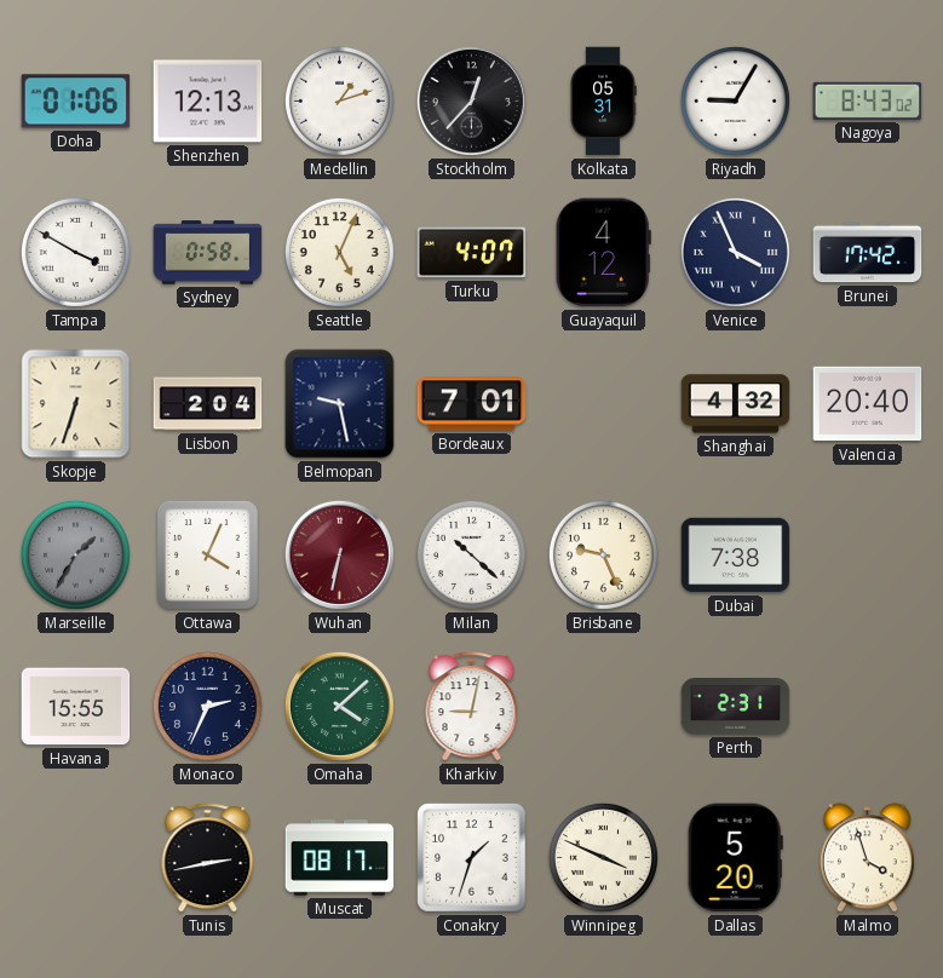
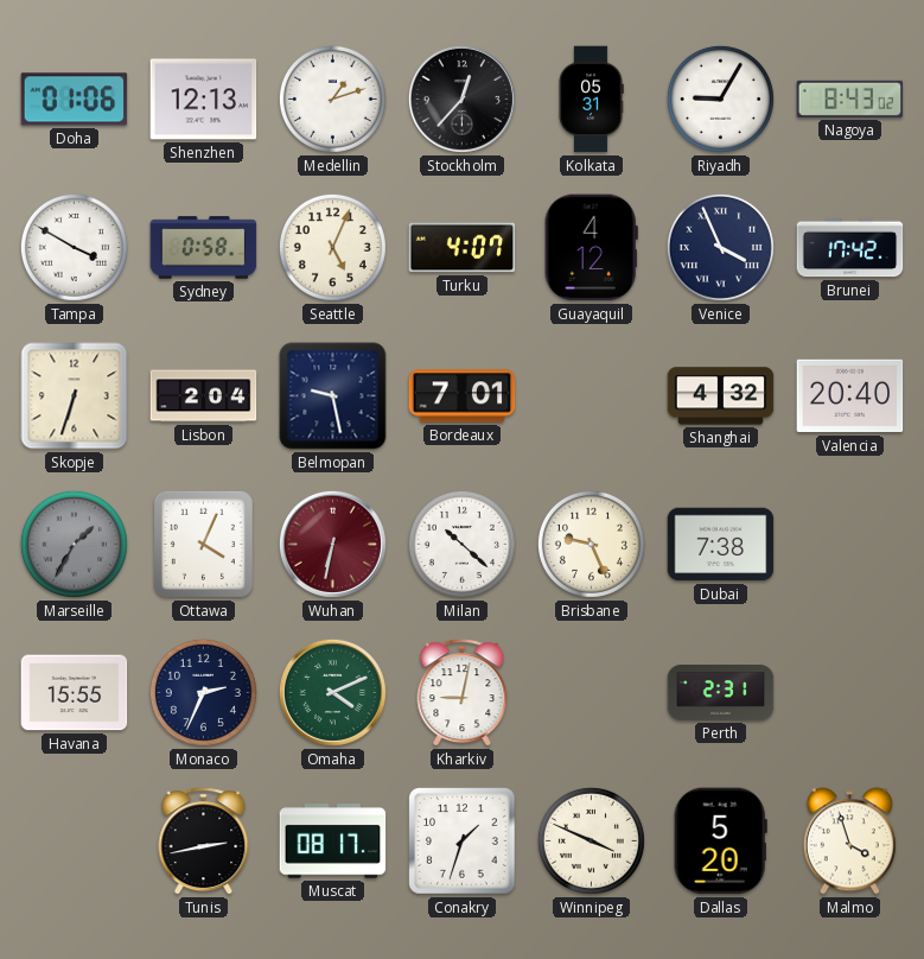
Omaha: 4:08 -> 4:11 (332, 692)
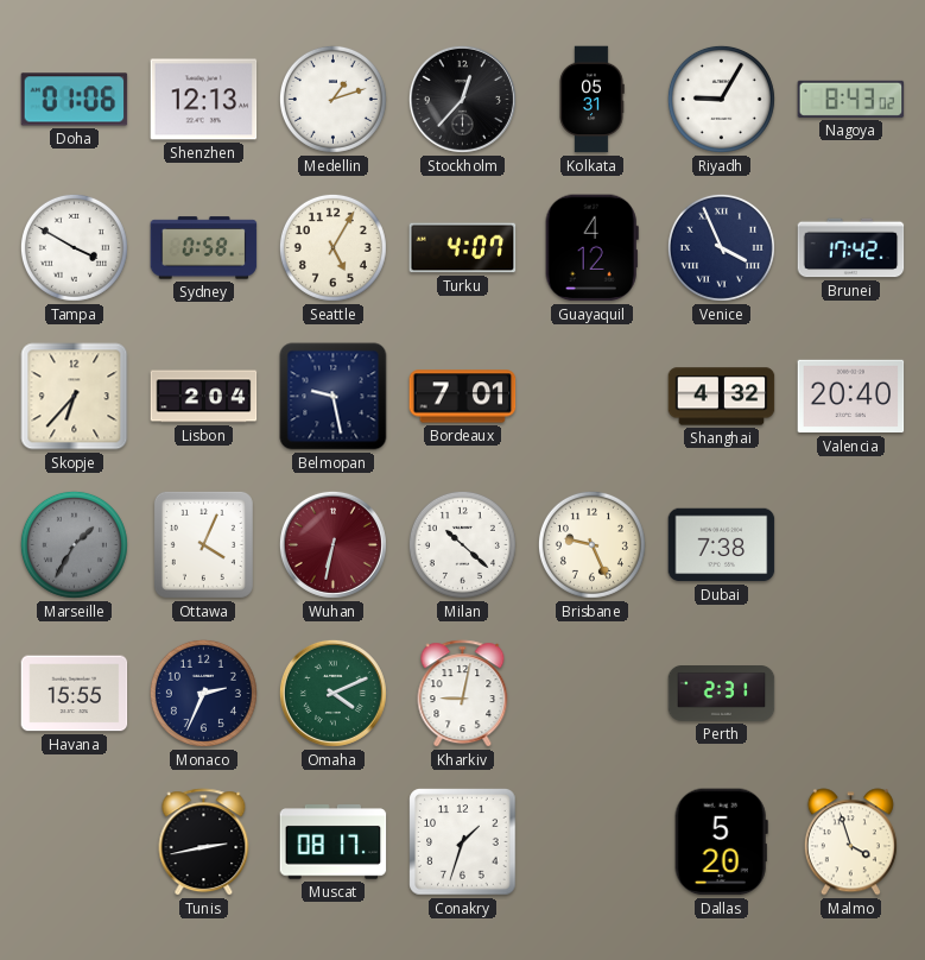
Seattle: 5:04 -> 5:05 (332, 247)
Skopje: 6:33 -> 6:37 (75, 397)
Winnipeg: 3:49 -> none (591, 840)
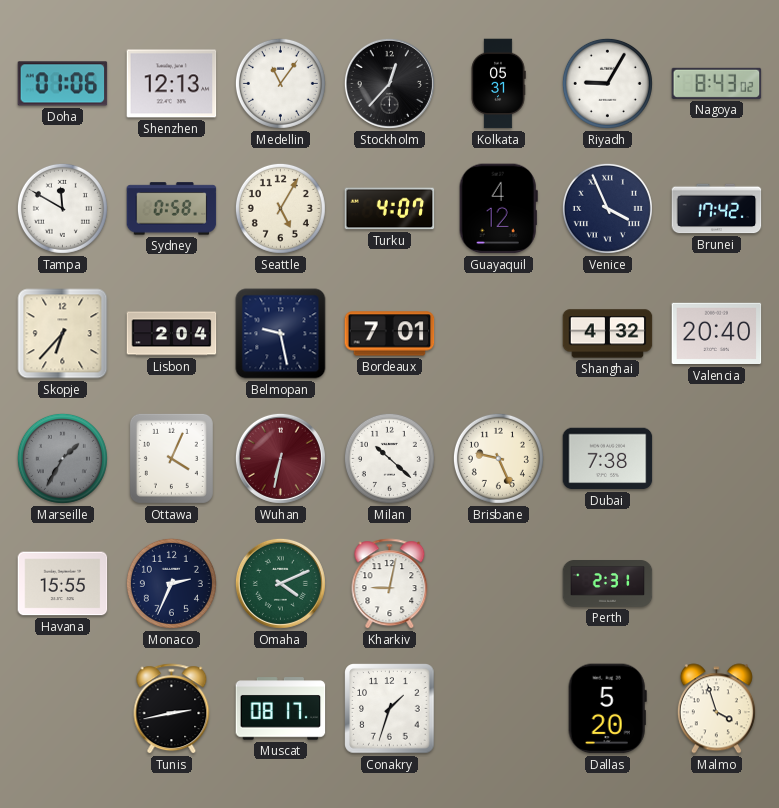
Medellin: 1:12 -> 11:06 (280, 83)
Tampa: 3:50 -> 11:50 (62, 208)
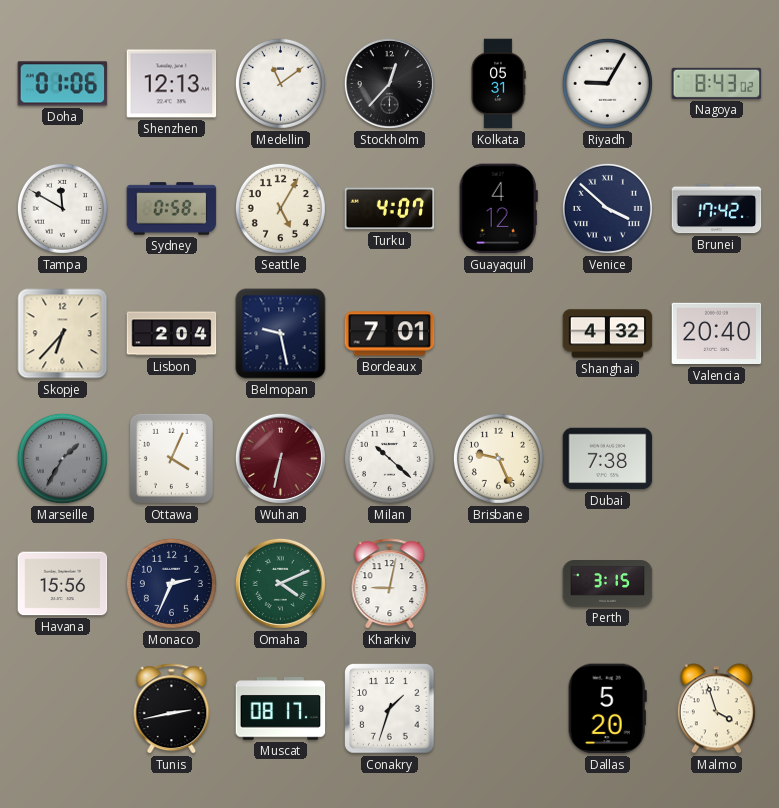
Medellin: 11:06 -> 11:09 (280, 83)
Venice: 3:56 -> 3:52 (607, 208)
Havana: 15:55 -> 15:56 (63, 584)
Perth: 2:31 -> 3:15 (608, 584)
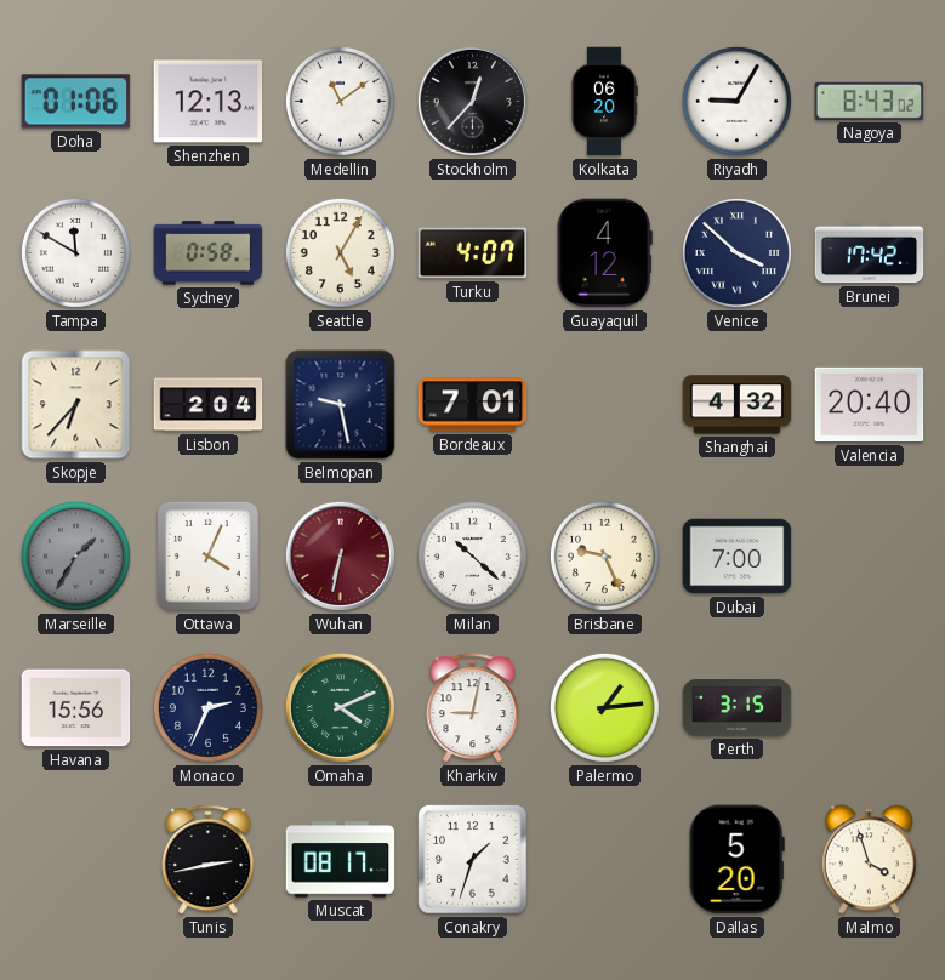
Kolkata: 05:31 -> 06:20 (604, 102)
Dubai: 7:38 -> 7:00 (738, 557)
Palermo: none -> 1:14 (604, 707)
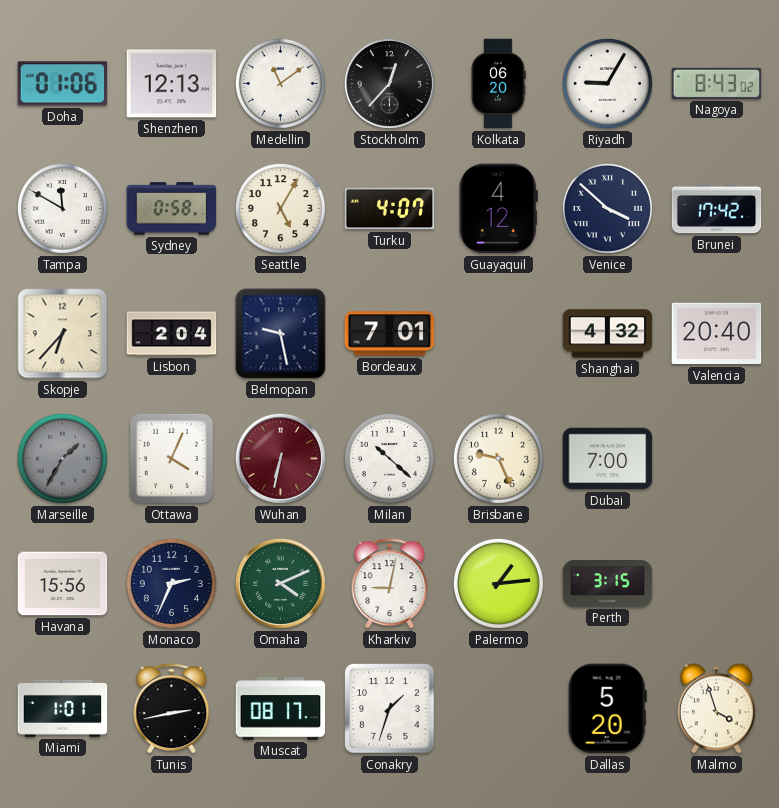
Miami: none -> 1:01 (63, 708)
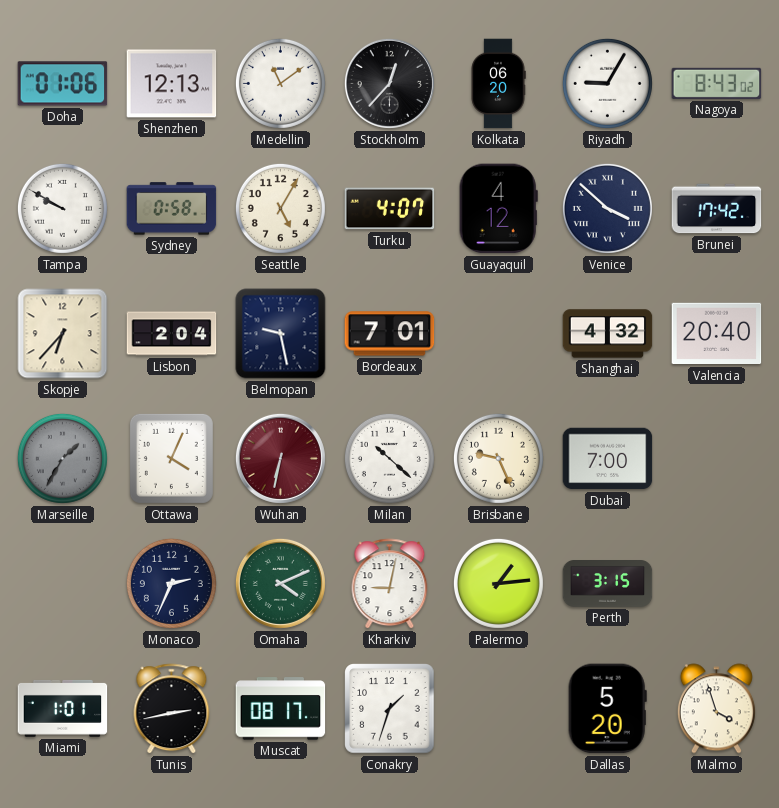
Tampa: 11:50 -> 9:50 (62, 208)
Havana: 15:56 -> none (63, 584)
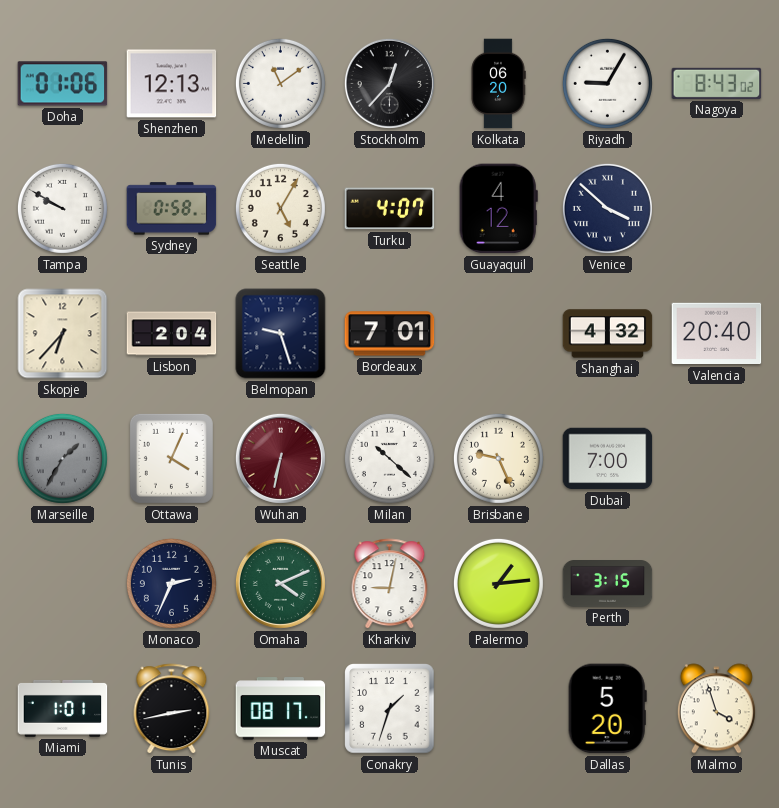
Brunei: 17:42 -> none (717, 209)
Belmopan: 9:28 -> 9:27 (281, 334)
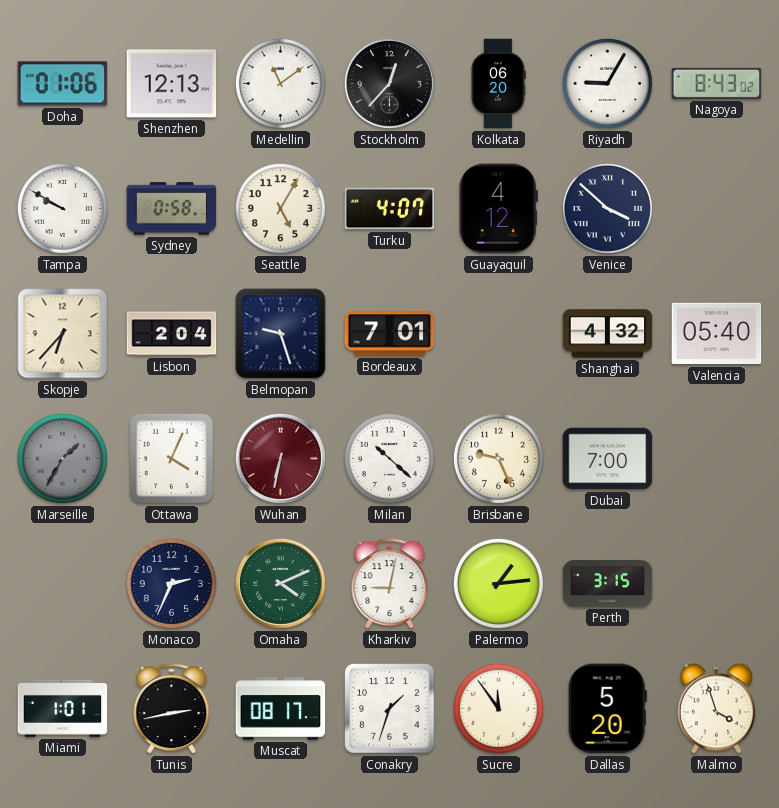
Valencia: 20:40 -> 05:40 (717, 334)
Sucre: none -> 11:54 (498, 708)
